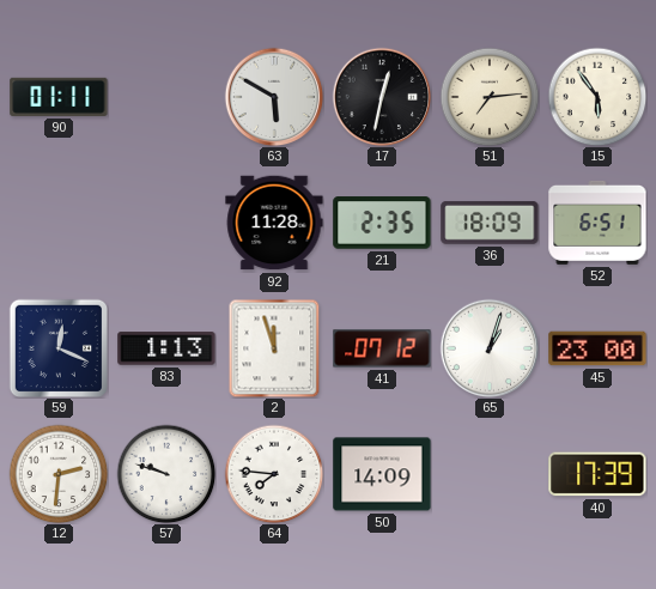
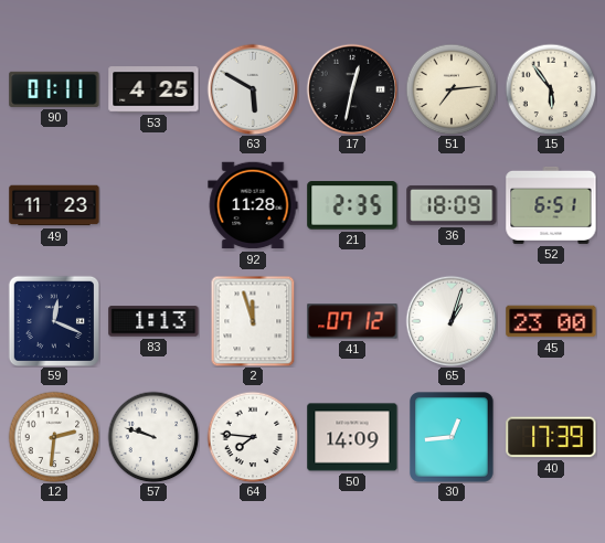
53: none -> 4:25 (153, 89)
49: none -> 11:23 (54, 205)
30: none -> 12:44 (453, 437)
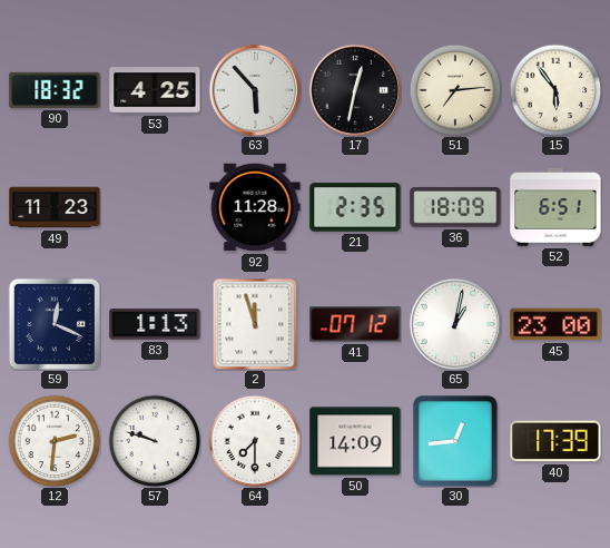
90: 01:11 -> 18:32 (55, 90)
63: 5:50 -> 5:53 (255, 90)
65: 1:03 -> 1:02 (455, 324)
64: 7:46 -> 7:30 (255, 441)
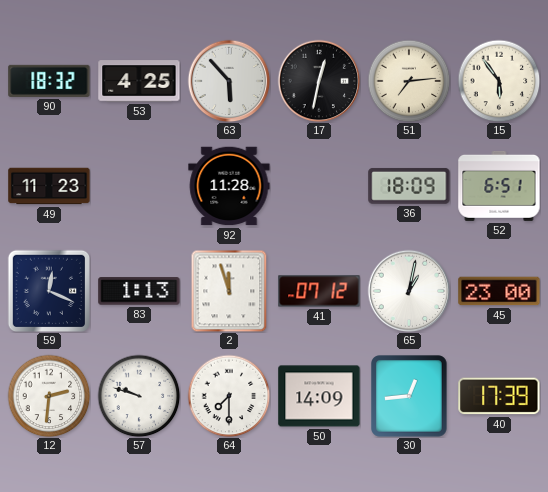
21: 2:35 -> none (355, 207)
